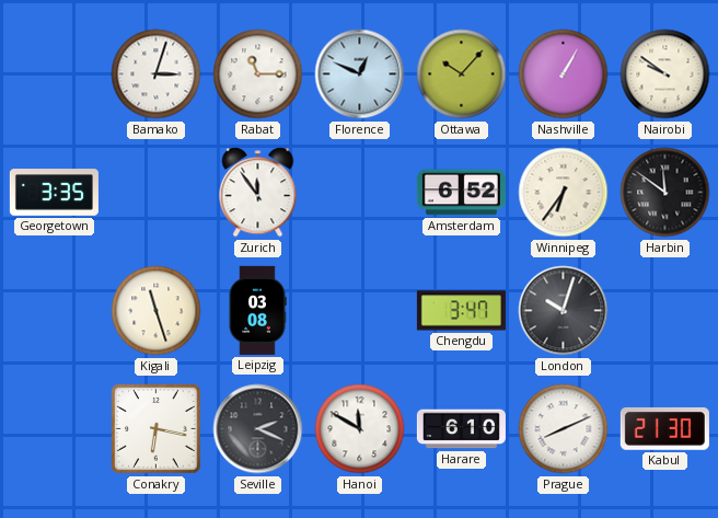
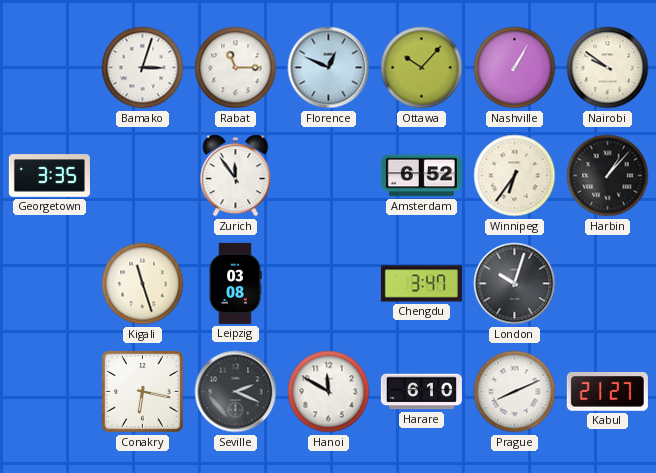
Harbin: 11:51 -> 1:07 (608, 176)
Kabul: 21:30 -> 21:27 (607, 392)
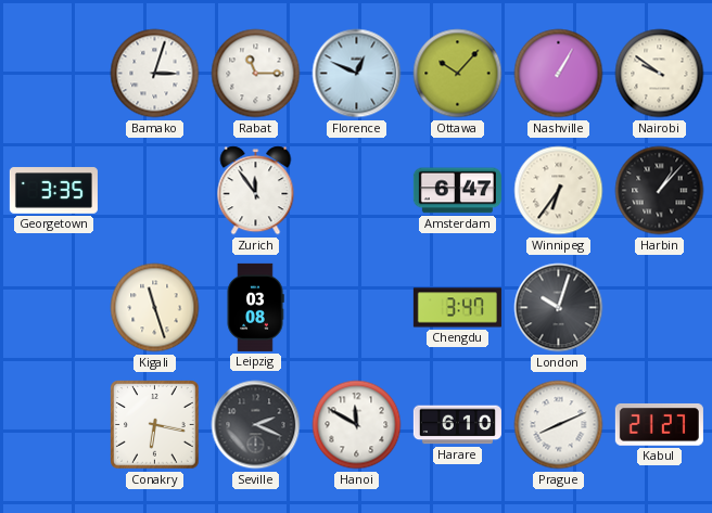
Amsterdam: 6:52 -> 6:47 (457, 191)
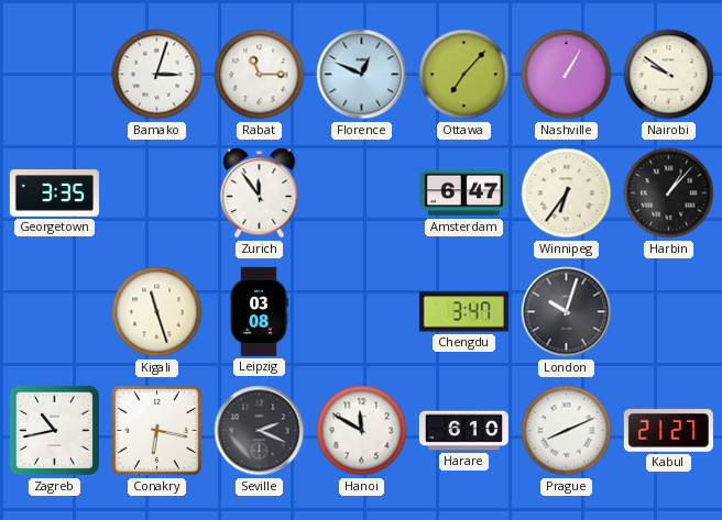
Ottawa: 10:07 -> 7:07 (464, 75)
Zagreb: none -> 10:43 (54, 430)
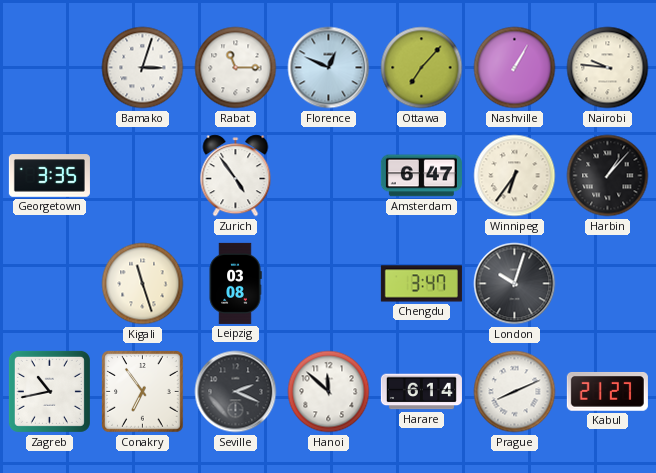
Nairobi: 9:51 -> 9:46 (608, 68)
Zurich: 11:54 -> 4:54 (236, 176)
Conakry: 6:17 -> 6:54 (143, 392)
Hanoi: 11:50 -> 11:52 (329, 392)
Harare: 6:10 -> 6:14 (421, 392)
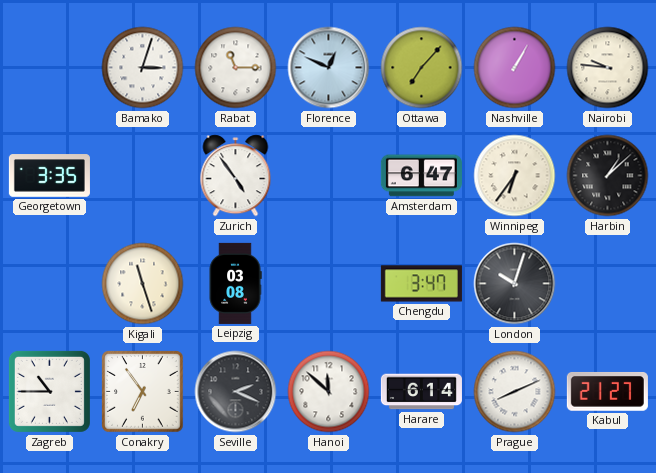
Harbin: 1:07 -> 1:08 (608, 176)
Zagreb: 10:43 -> 10:45 (49, 391)
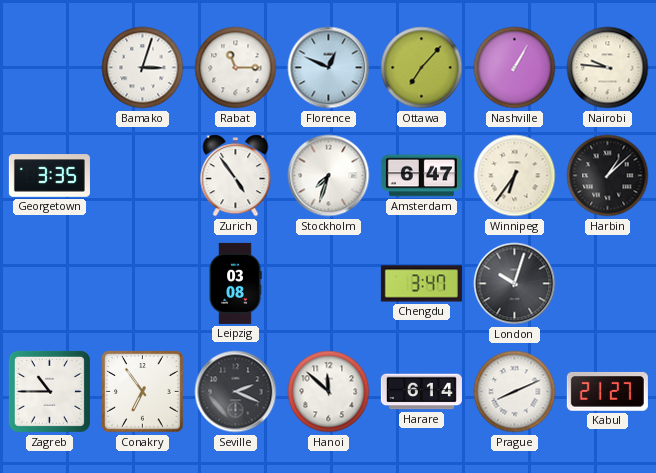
Stockholm: none -> 7:33 (329, 176)
Kigali: 11:27 -> none (143, 284)
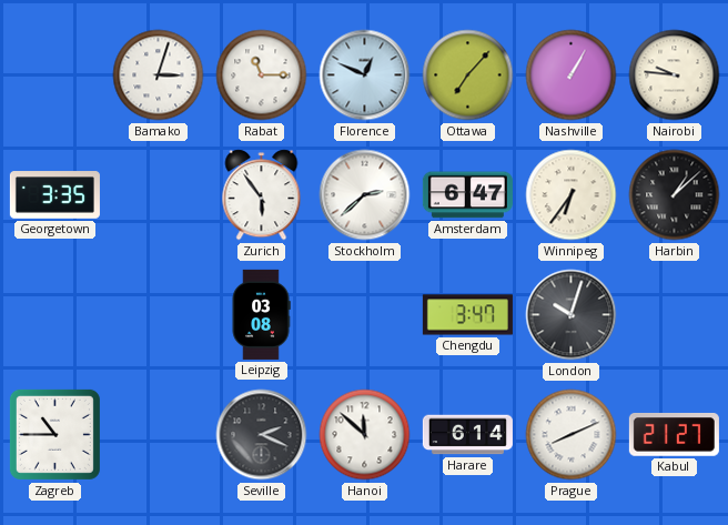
Zurich: 4:54 -> 5:54 (262, 195)
Stockholm: 7:33 -> 2:38 (365, 195)
Conakry: 6:54 -> none (143, 392)
